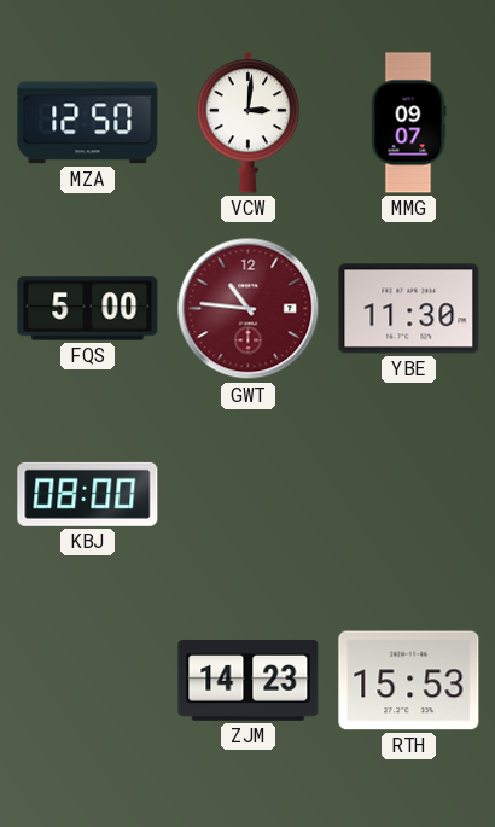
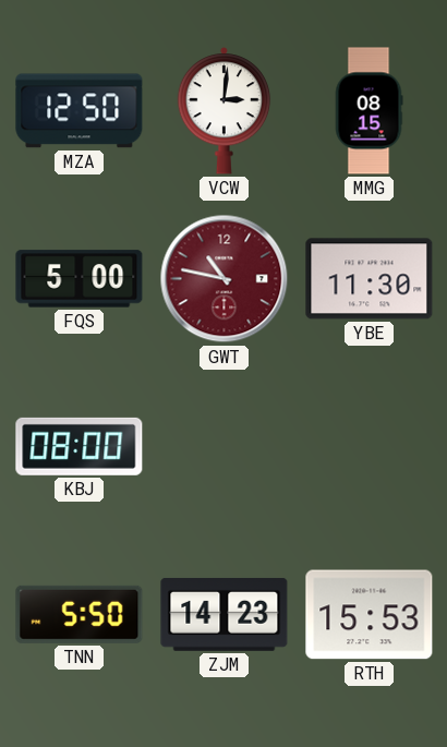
MMG: 09:07 -> 08:15 (369, 111)
GWT: 10:46 -> 10:47 (225, 279)
TNN: none -> 5:50 (80, 614)
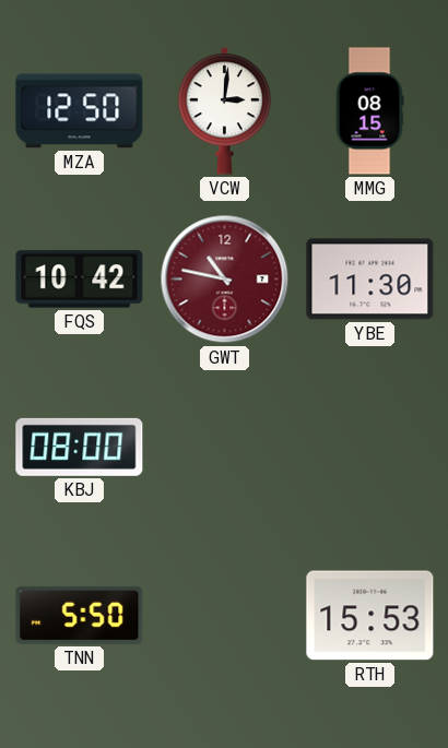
FQS: 5:00 -> 10:42 (80, 280)
ZJM: 14:23 -> none (225, 614)
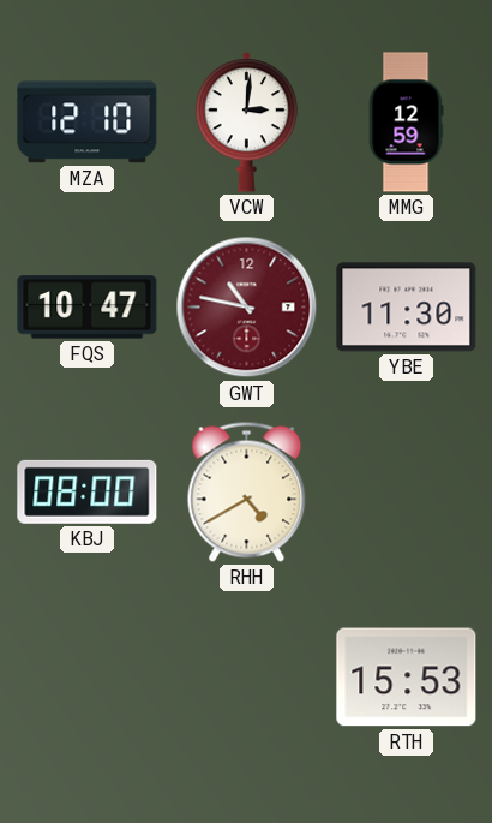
MZA: 12:50 -> 12:10 (88, 123)
MMG: 08:15 -> 12:59 (406, 123)
FQS: 10:42 -> 10:47 (88, 308)
RHH: none -> 4:40 (247, 491)
TNN: 5:50 -> none (80, 615)
